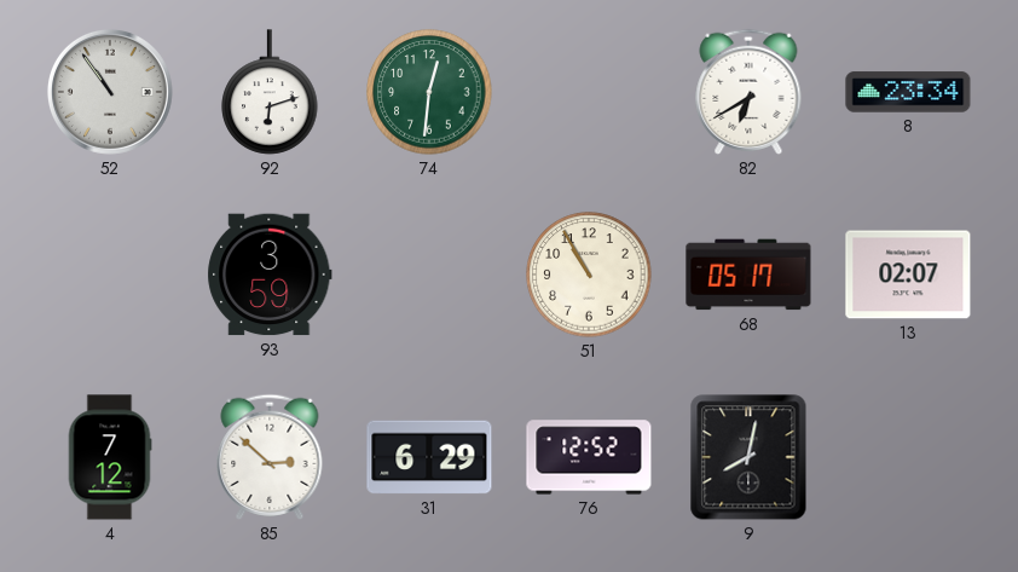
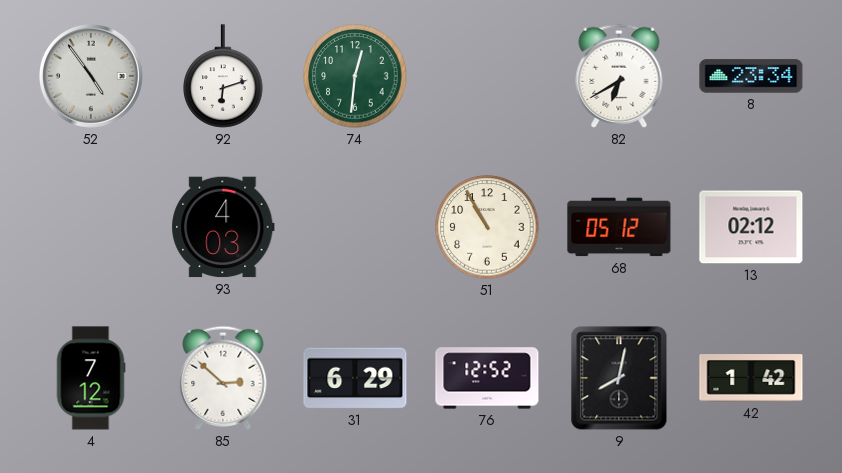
52: 10:54 -> 4:54 (91, 76)
93: 3:59 -> 4:03 (223, 227)
68: 05:17 -> 05:12 (619, 227)
13: 02:07 -> 02:12 (751, 227)
42: none -> 1:42 (751, 378)
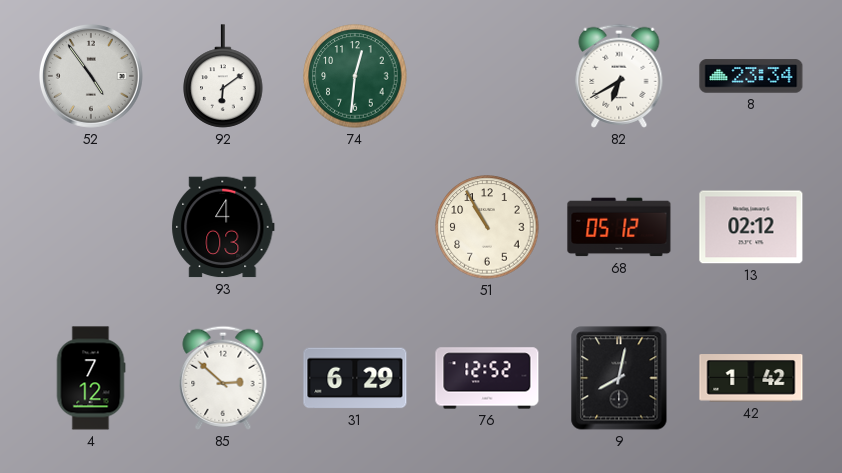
92: 6:12 -> 6:09 (223, 76)
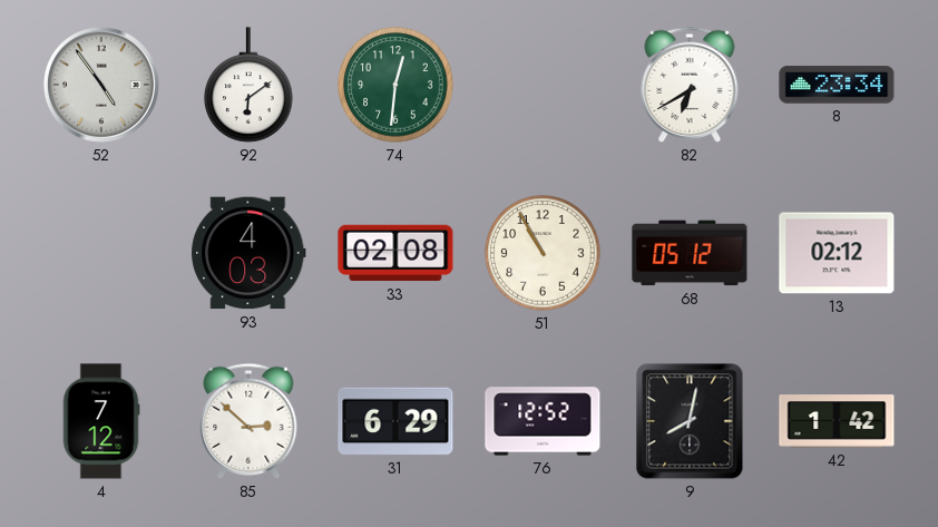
33: none -> 02:08 (395, 253)
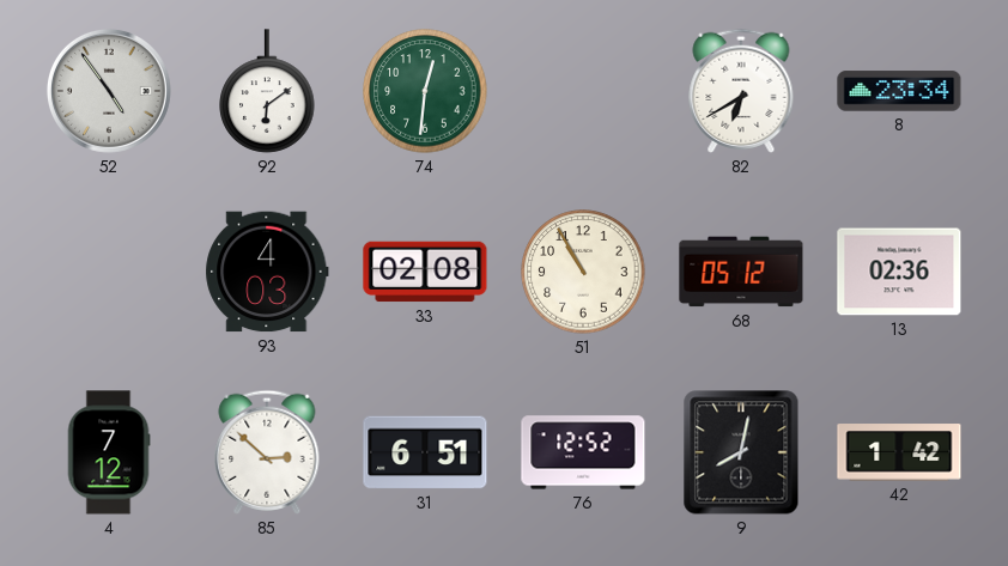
13: 02:12 -> 02:36 (899, 272)
31: 6:29 -> 6:51 (425, 452)
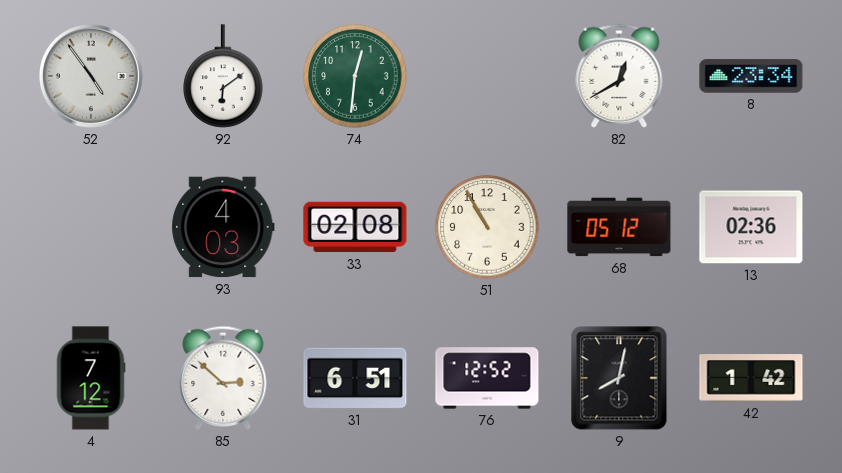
82: 6:40 -> 12:40 (619, 76)
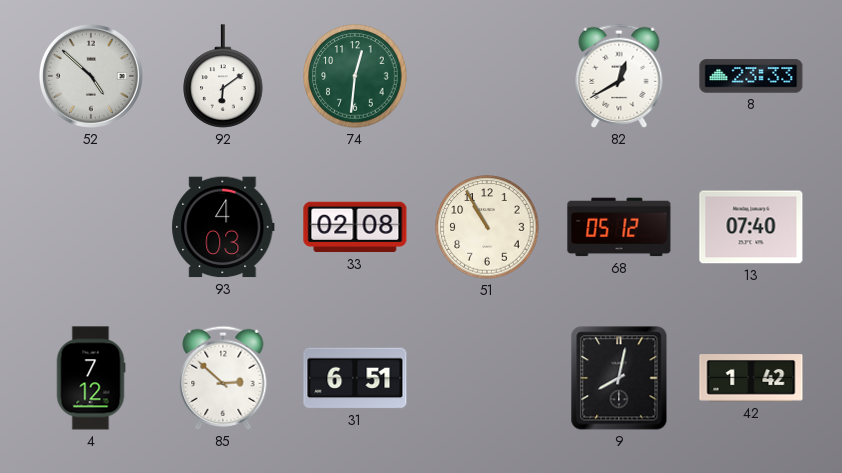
52: 4:54 -> 4:52 (91, 76)
8: 23:34 -> 23:33 (751, 76)
13: 02:36 -> 07:40 (751, 227)
76: 12:52 -> none (487, 378)
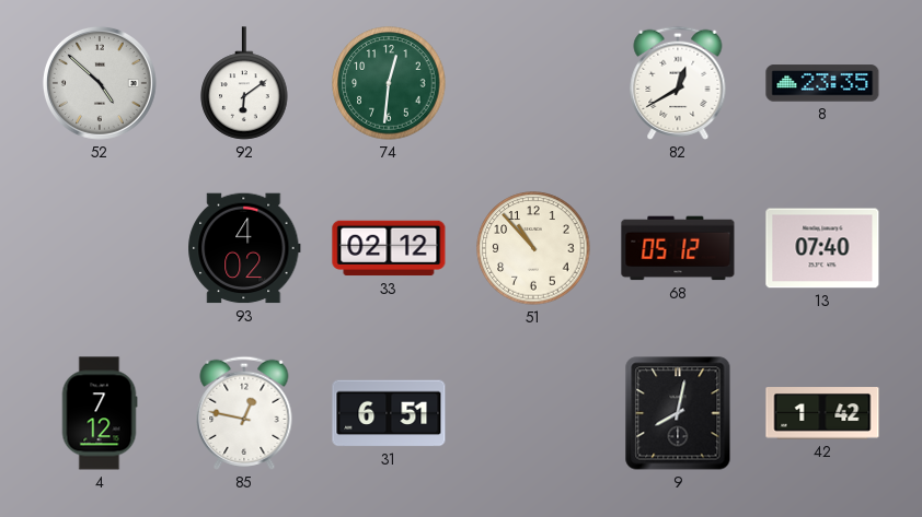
8: 23:33 -> 23:35 (822, 83)
93: 4:03 -> 4:02 (244, 248)
33: 02:08 -> 02:12 (389, 248)
51: 10:55 -> 10:53 (533, 248)
85: 2:52 -> 12:47 (244, 413)
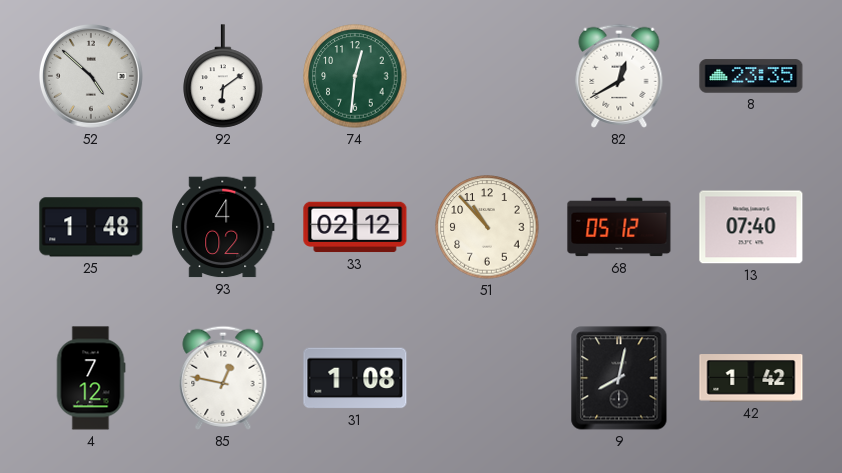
25: none -> 1:48 (91, 227)
31: 6:51 -> 1:08 (355, 378)
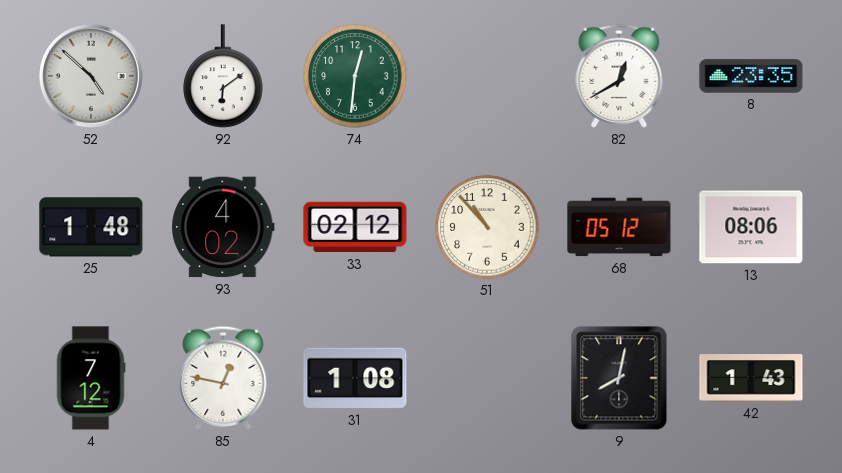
13: 07:40 -> 08:06 (751, 227)
42: 1:42 -> 1:43 (751, 378)
